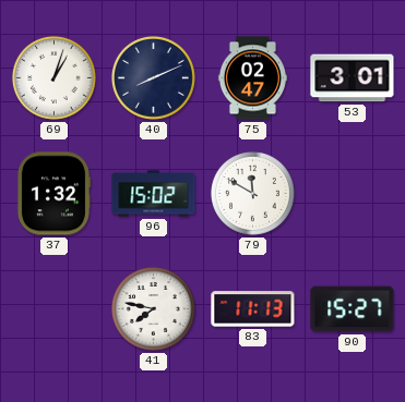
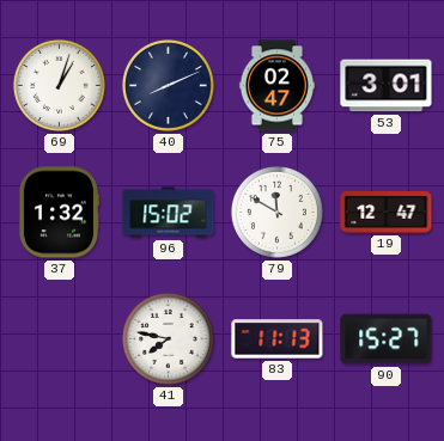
19: none -> 12:47 (387, 212)
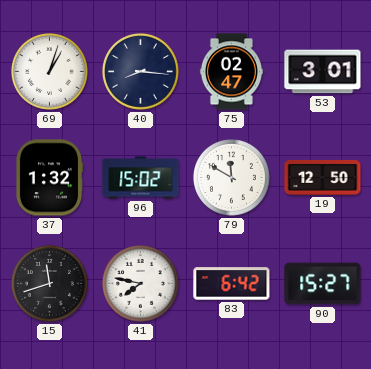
40: 8:11 -> 8:16 (140, 71)
19: 12:47 -> 12:50 (323, 177)
15: none -> 11:42 (49, 283)
83: 11:13 -> 6:42 (232, 284)
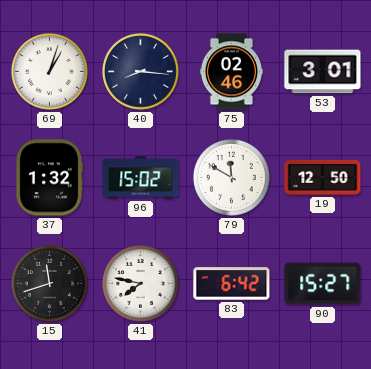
75: 02:47 -> 02:46 (231, 72)
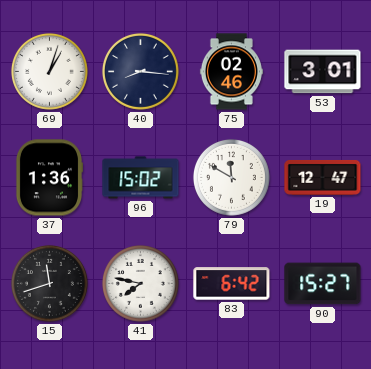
37: 1:32 -> 1:36 (48, 178)
19: 12:50 -> 12:47 (323, 177)
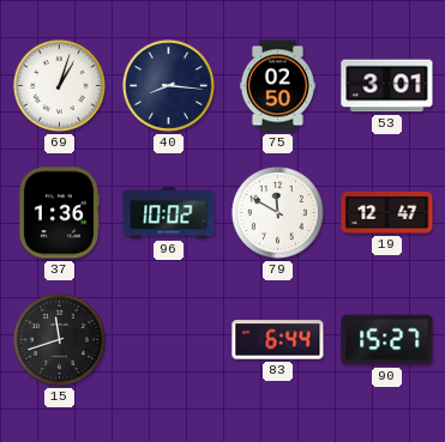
75: 02:46 -> 02:50 (277, 86)
96: 15:02 -> 10:02 (169, 213)
41: 7:47 -> none (140, 283)
83: 6:42 -> 6:44 (278, 340)
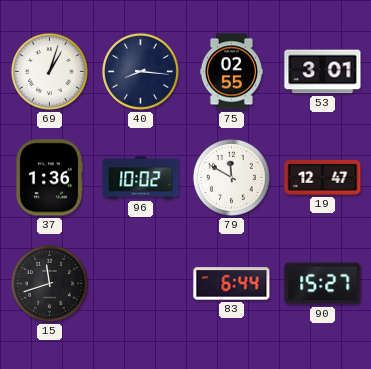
75: 02:50 -> 02:55 (231, 72)
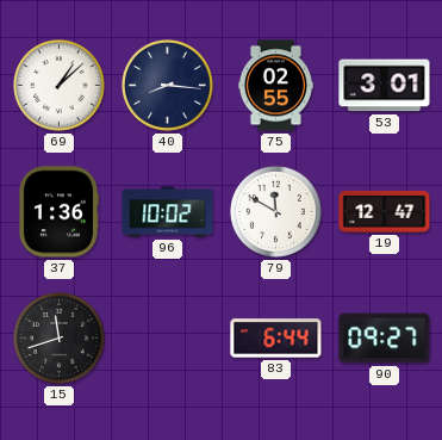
69: 1:03 -> 1:08 (58, 85)
90: 15:27 -> 09:27 (385, 339)
